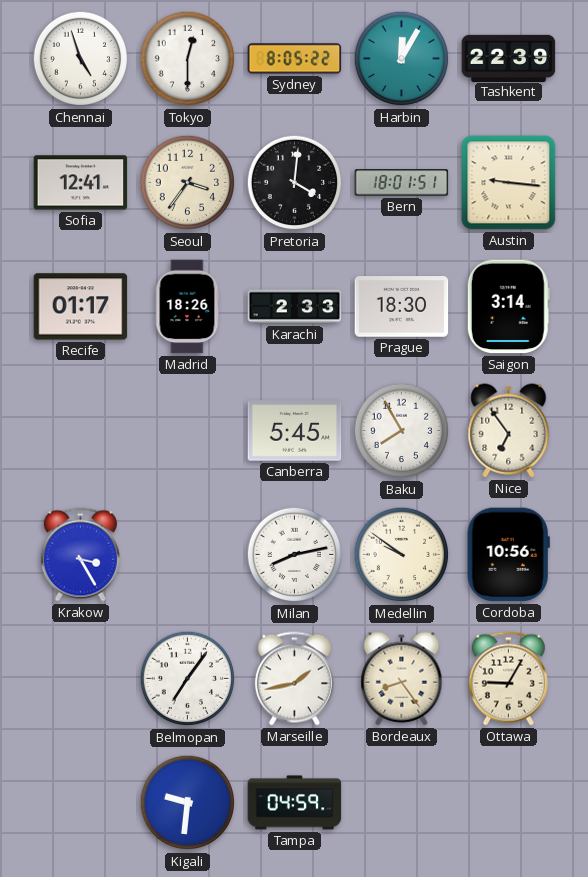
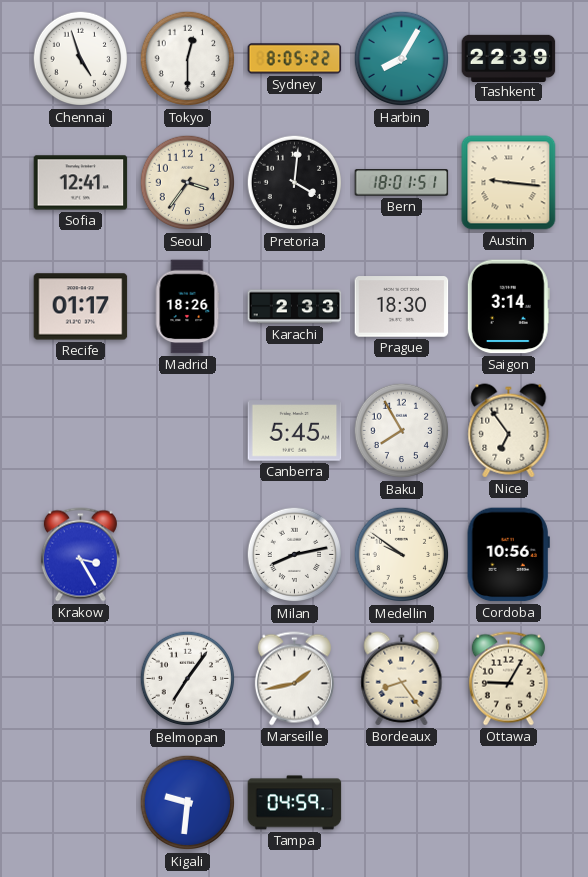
Harbin: 12:05 -> 8:05 (402, 59)
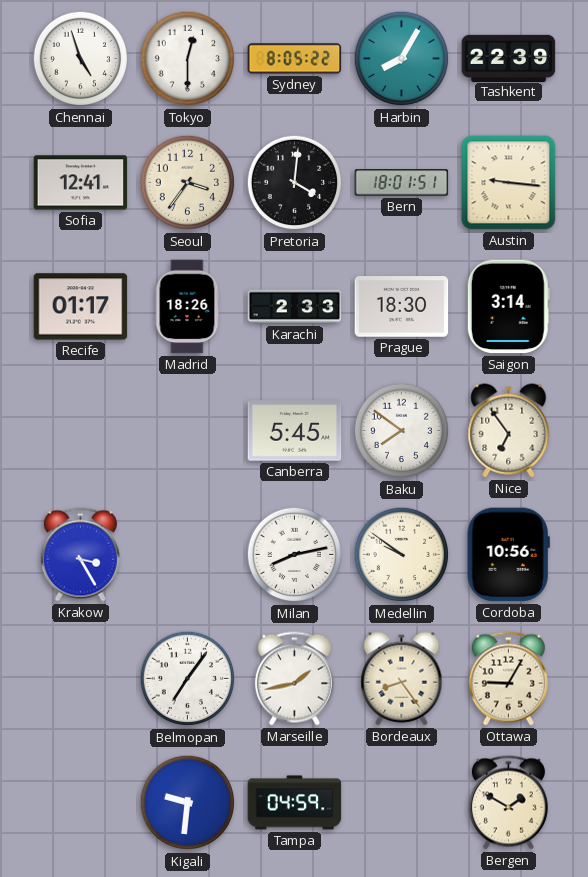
Baku: 7:55 -> 7:51 (402, 431)
Bergen: none -> 1:50 (508, 803)
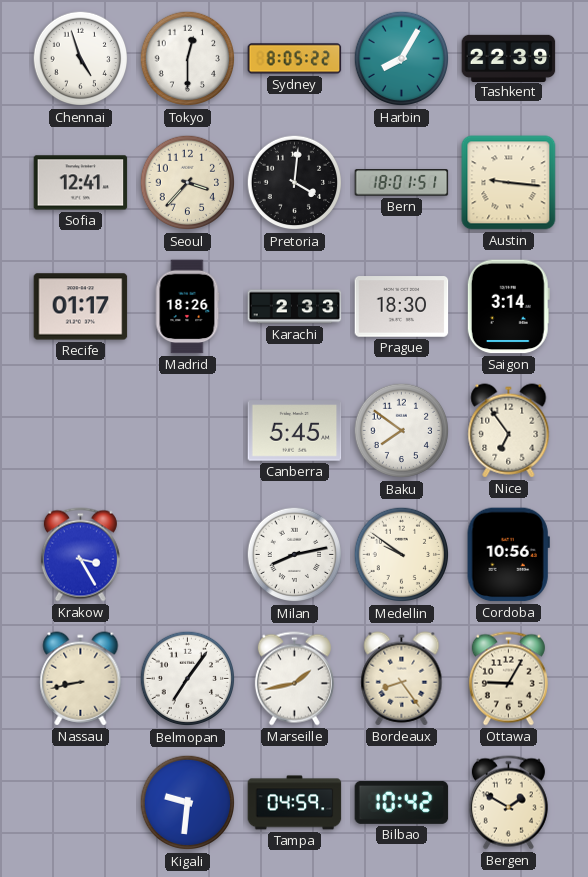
Seoul: 3:36 -> 3:37 (188, 183)
Nassau: none -> 8:43 (81, 679)
Bilbao: none -> 10:42 (402, 802)
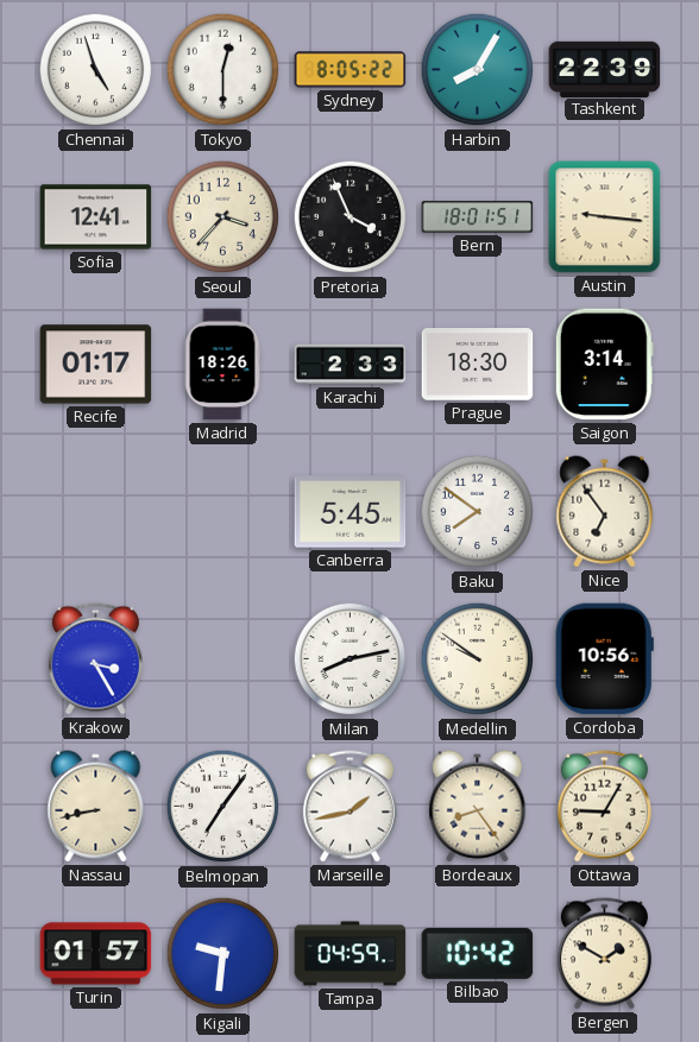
Pretoria: 4:01 -> 3:56 (351, 217)
Turin: none -> 01:57 (96, 954)
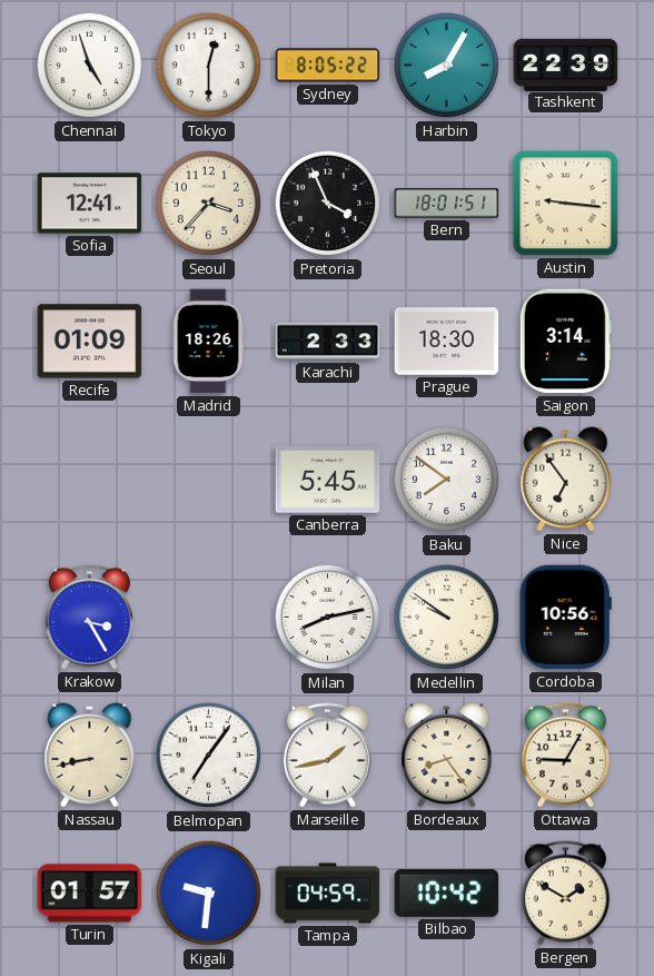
Recife: 01:17 -> 01:09 (90, 342)
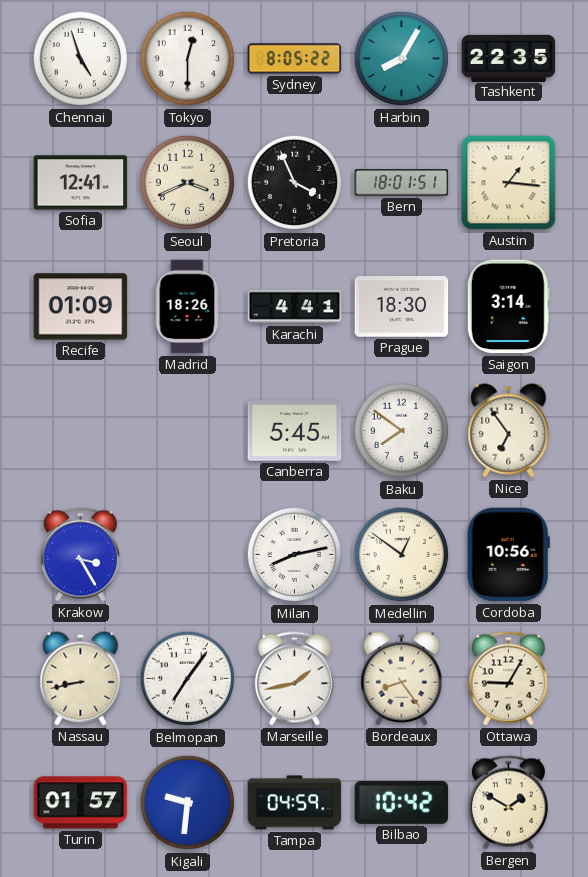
Tashkent: 22:39 -> 22:35 (509, 58)
Seoul: 3:37 -> 3:41 (188, 183)
Austin: 9:16 -> 1:16 (509, 183)
Karachi: 2:33 -> 4:41 (295, 307)
Medellin: 9:51 -> 12:51 (402, 555)
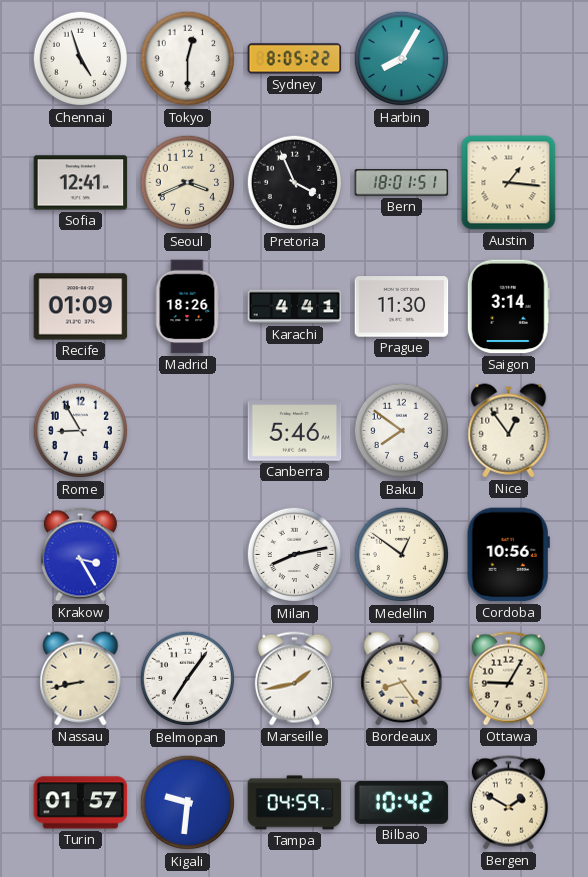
Tashkent: 22:35 -> none (509, 58)
Prague: 18:30 -> 11:30 (402, 307)
Rome: none -> 8:55 (81, 431)
Canberra: 5:45 -> 5:46 (295, 431)
Nice: 6:54 -> 12:54 (509, 431)
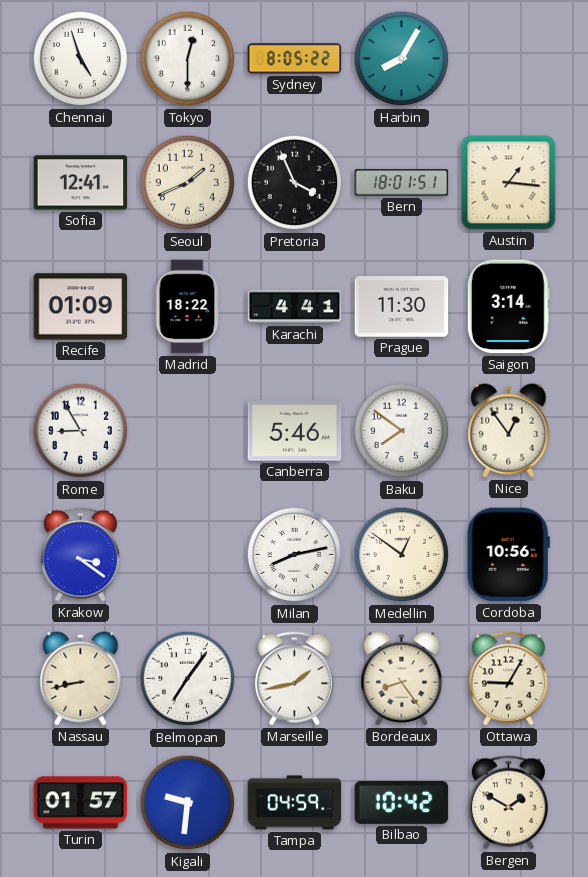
Seoul: 3:41 -> 1:41 (188, 183)
Madrid: 18:26 -> 18:22 (187, 307)
Krakow: 3:25 -> 3:21 (80, 555)
